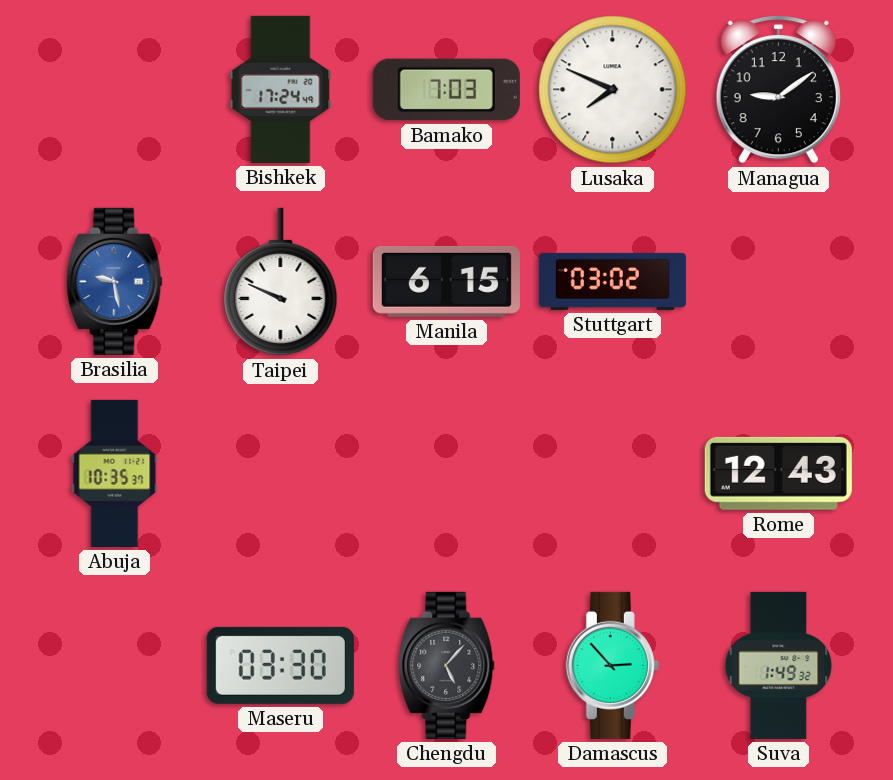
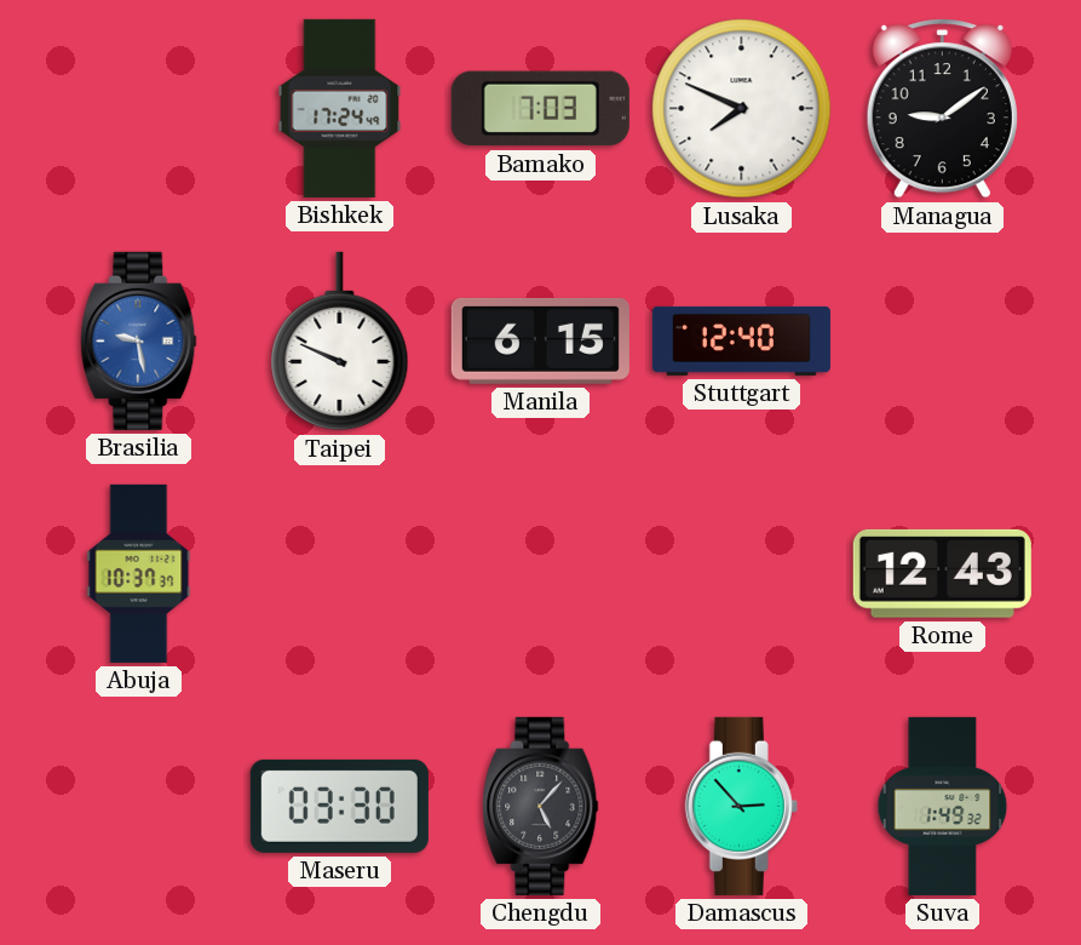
Stuttgart: 03:02 -> 12:40 (741, 340)
Abuja: 10:35 -> 10:37 (139, 573)
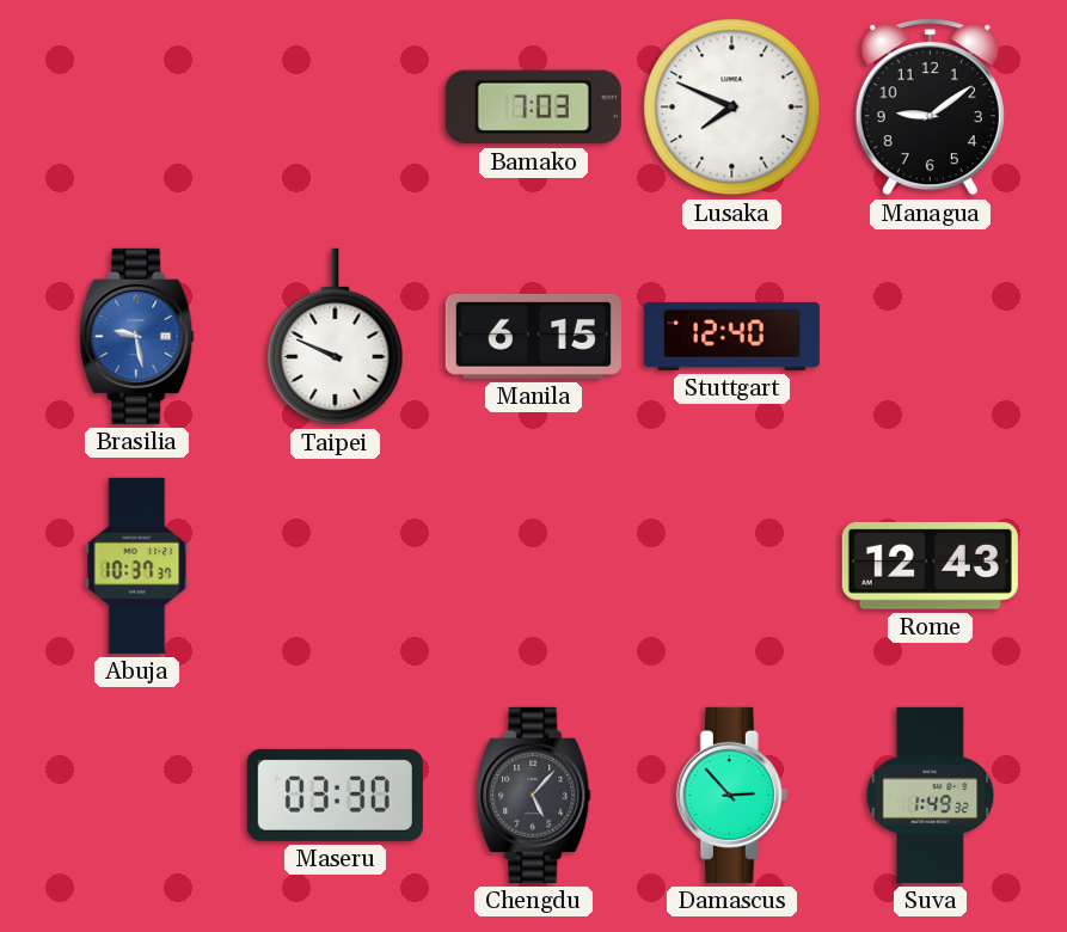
Bishkek: 17:24 -> none (340, 108)
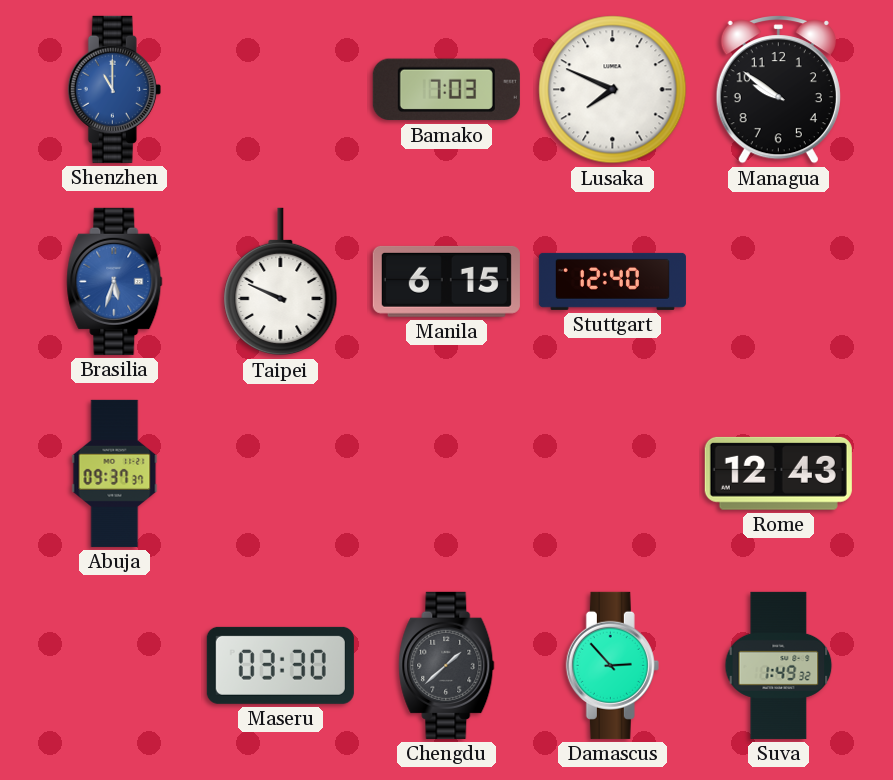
Shenzhen: none -> 11:00 (114, 89)
Managua: 9:09 -> 9:51 (778, 90)
Brasilia: 9:28 -> 5:33 (115, 281)
Abuja: 10:37 -> 09:37 (115, 473)
Chengdu: 5:07 -> 1:38 (447, 665)
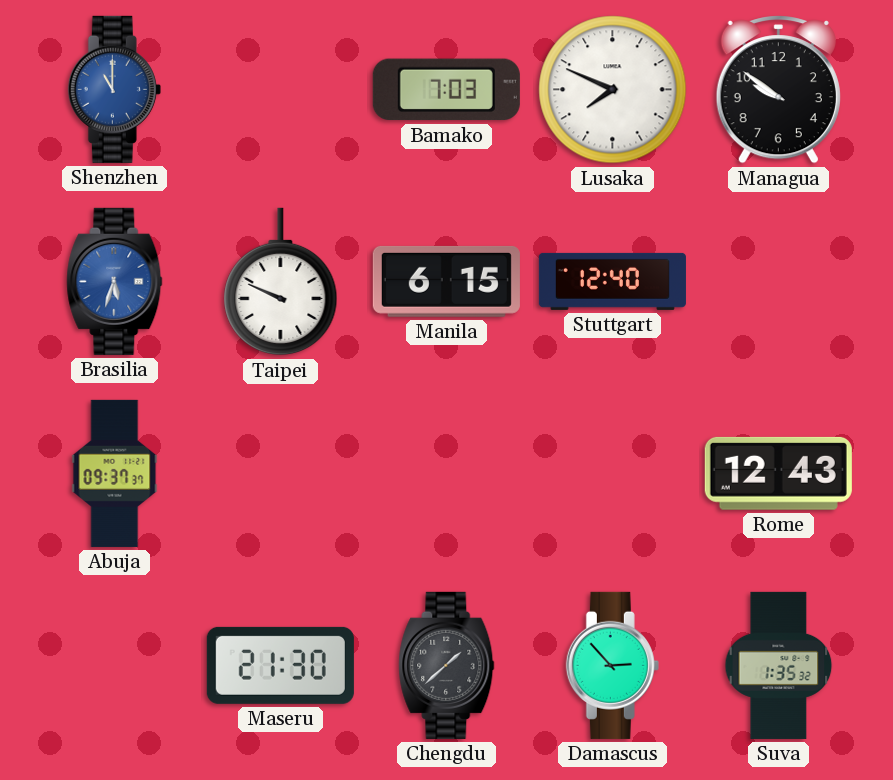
Maseru: 03:30 -> 21:30 (280, 665)
Suva: 1:49 -> 1:35 (779, 665)
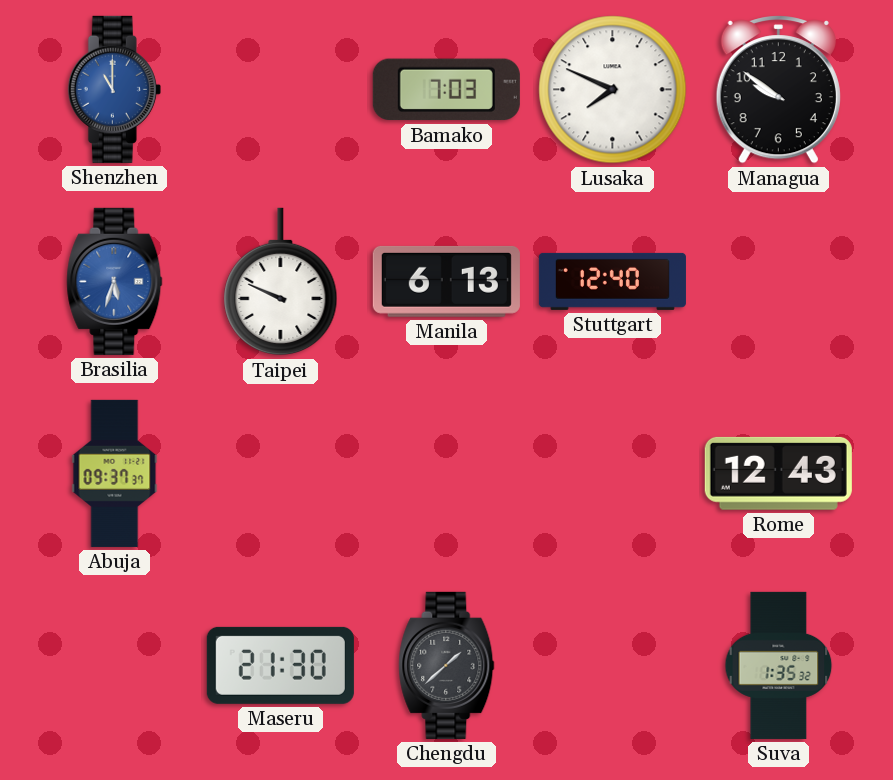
Manila: 6:15 -> 6:13 (446, 281)
Damascus: 2:53 -> none (612, 665)
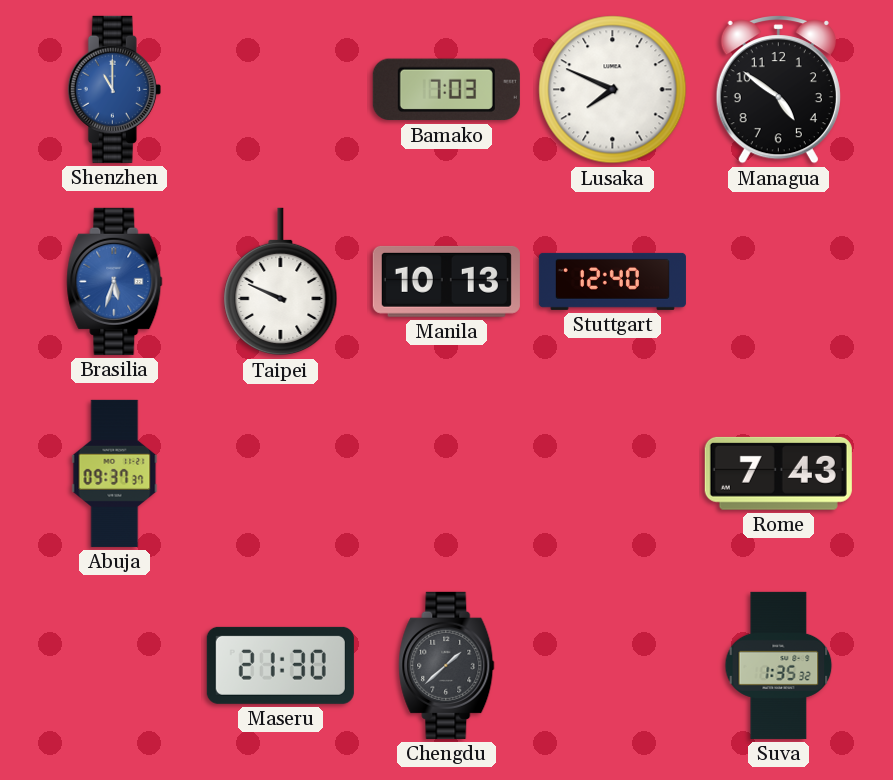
Managua: 9:51 -> 4:51 (778, 90)
Manila: 6:13 -> 10:13 (446, 281)
Rome: 12:43 -> 7:43 (778, 473)
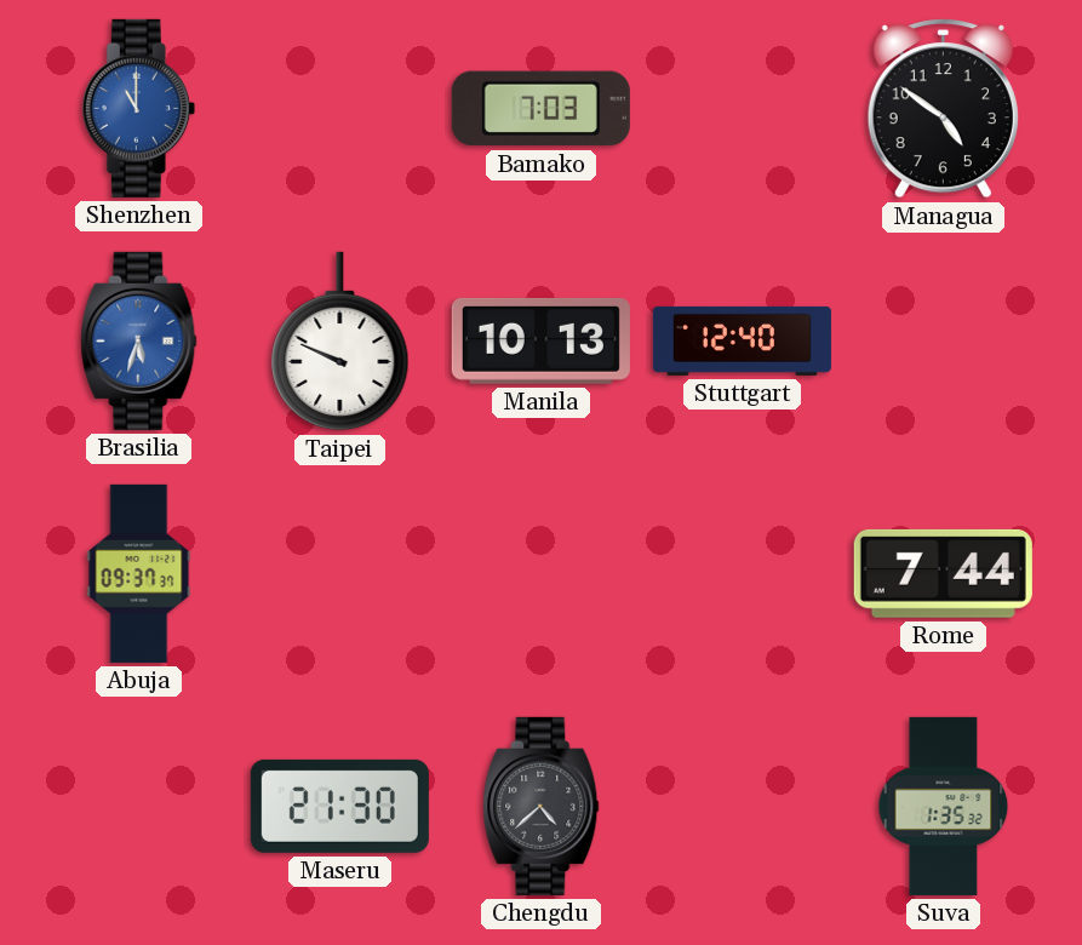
Lusaka: 7:49 -> none (613, 90)
Rome: 7:43 -> 7:44 (943, 573)
Chengdu: 1:38 -> 4:38 (542, 806)
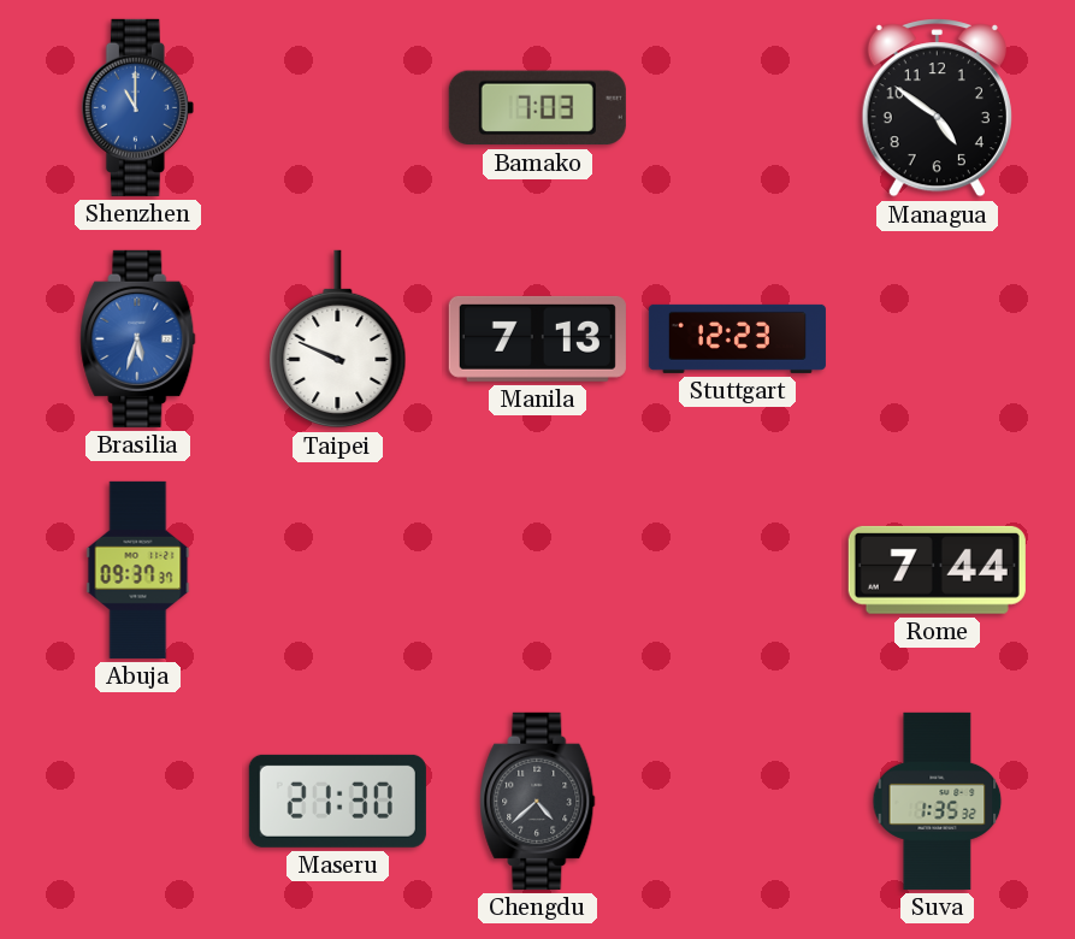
Manila: 10:13 -> 7:13 (537, 338)
Stuttgart: 12:40 -> 12:23 (737, 338)
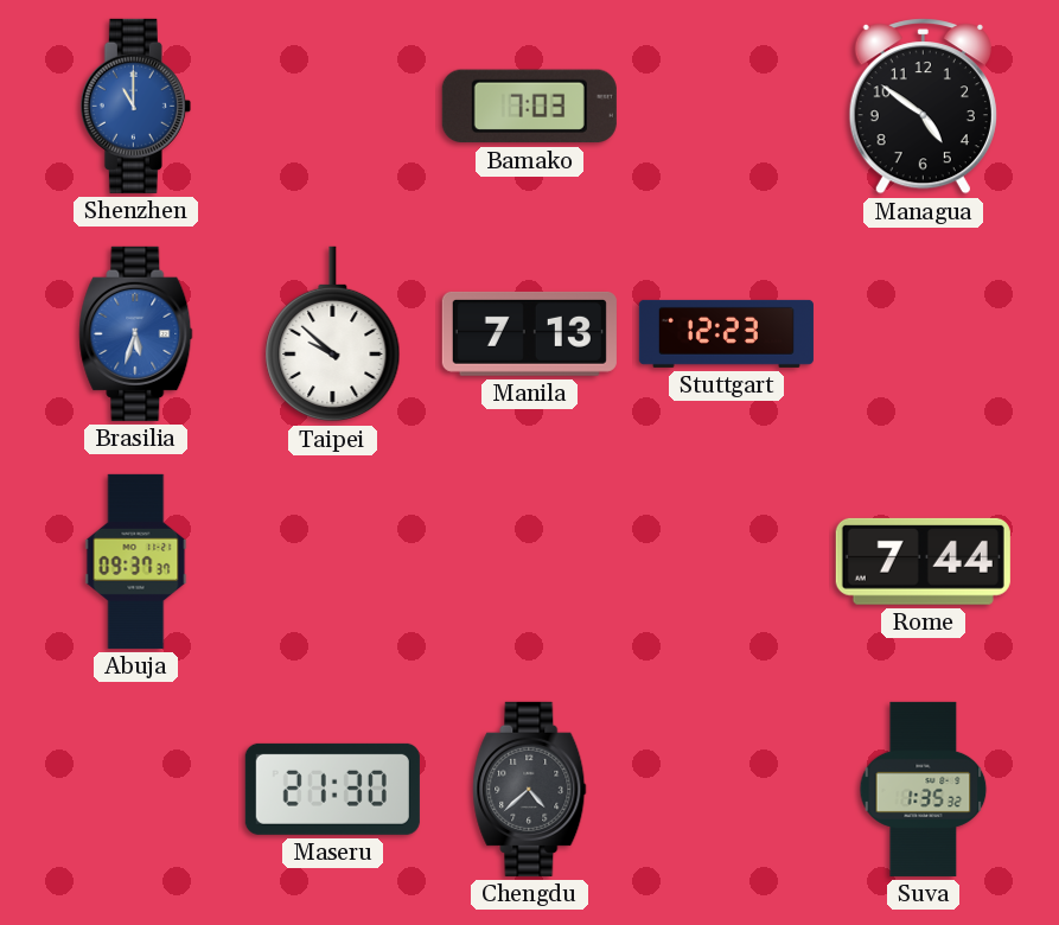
Taipei: 9:49 -> 9:52 (333, 334)
